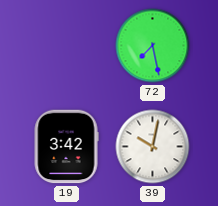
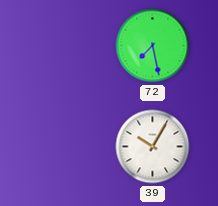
19: 3:42 -> none (66, 147)
39: 10:02 -> 10:05 (153, 147)
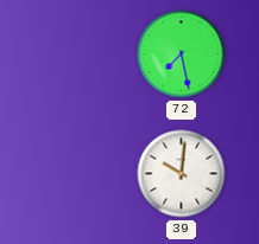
39: 10:05 -> 10:01 (182, 174)
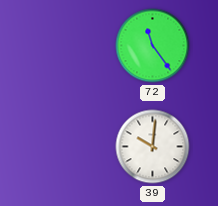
72: 7:28 -> 11:24 (153, 46)
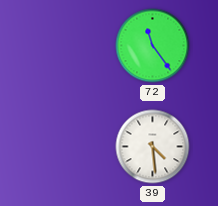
39: 10:01 -> 4:29 (153, 147)
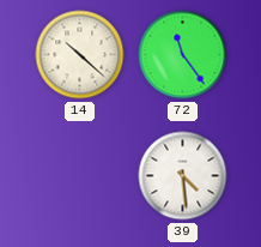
14: none -> 10:22 (80, 55)
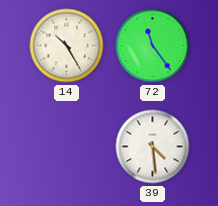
14: 10:22 -> 10:25 (67, 46)
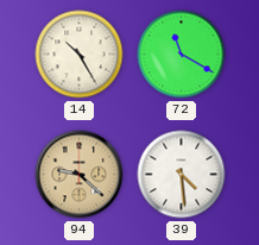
72: 11:24 -> 11:20 (182, 55)
94: none -> 9:22 (80, 175)
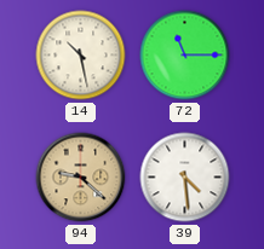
14: 10:25 -> 10:28 (81, 56)
72: 11:20 -> 11:15 (185, 56)
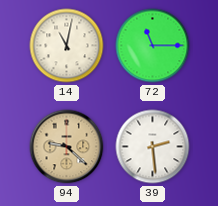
14: 10:28 -> 11:02 (67, 46)
39: 4:29 -> 2:29 (153, 147)
